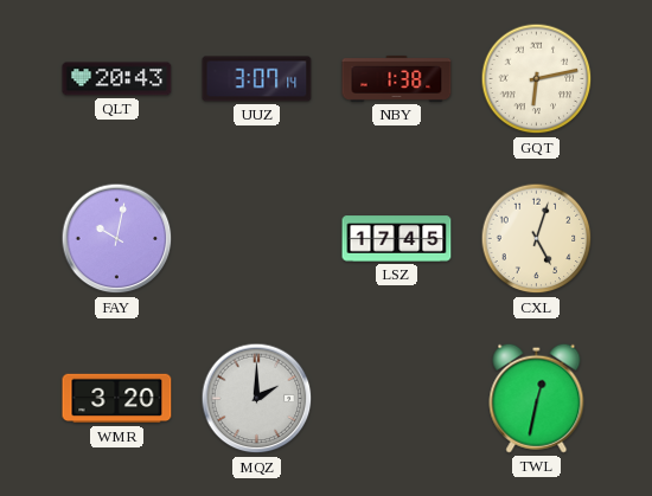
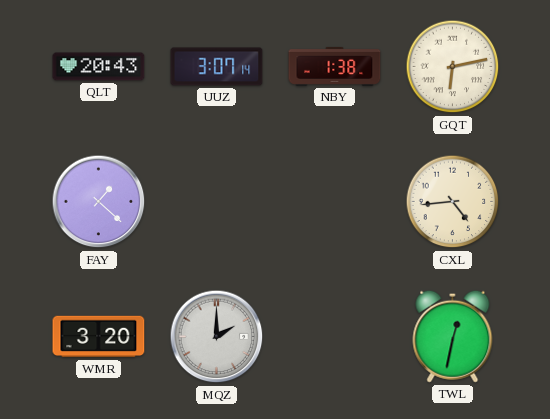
FAY: 10:02 -> 1:22 (99, 202)
LSZ: 17:45 -> none (397, 239)
CXL: 5:03 -> 4:44 (453, 202)
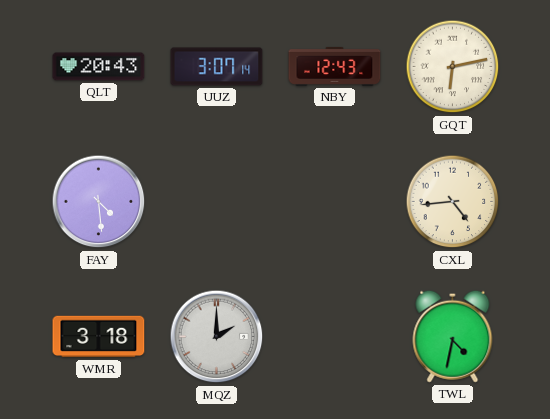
NBY: 1:38 -> 12:43 (335, 66)
FAY: 1:22 -> 4:29 (99, 202)
WMR: 3:20 -> 3:18 (99, 337)
TWL: 12:32 -> 4:32 (453, 336)
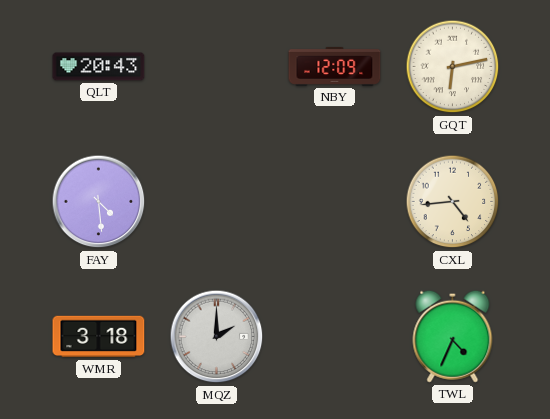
UUZ: 3:07 -> none (217, 67)
NBY: 12:43 -> 12:09 (335, 66)
TWL: 4:32 -> 4:34 (453, 336)
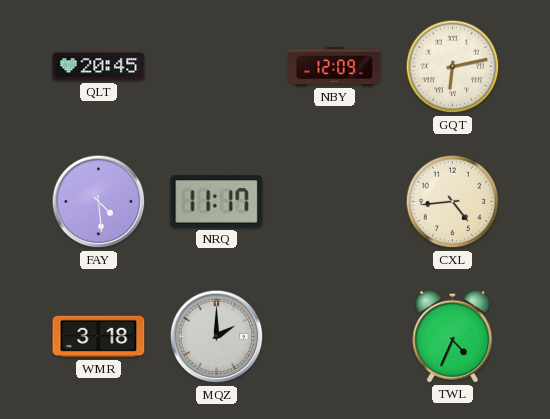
QLT: 20:43 -> 20:45 (99, 67)
NRQ: none -> 11:17 (217, 202)
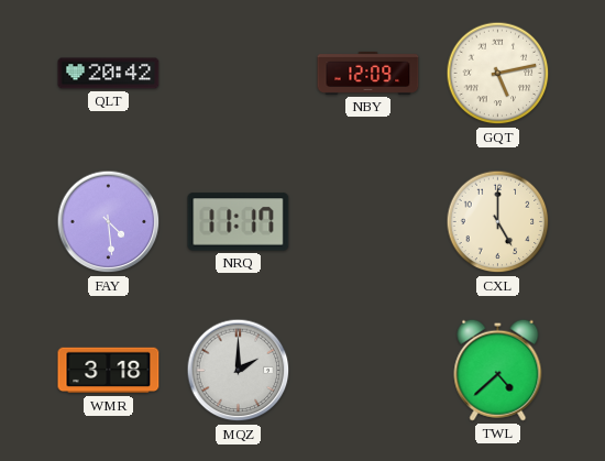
QLT: 20:45 -> 20:42 (109, 74)
GQT: 6:13 -> 5:13 (498, 74)
CXL: 4:44 -> 5:00 (498, 222)
TWL: 4:34 -> 4:38 (498, 370)
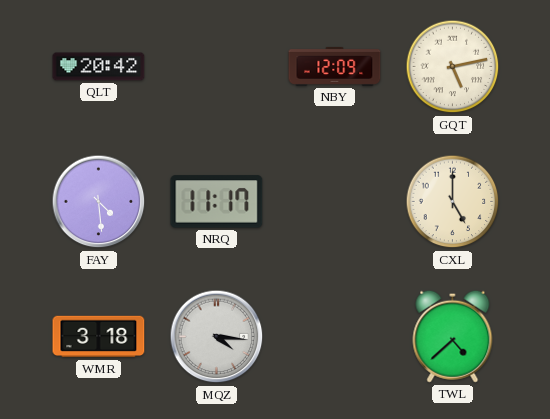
MQZ: 2:00 -> 4:16 (217, 337)
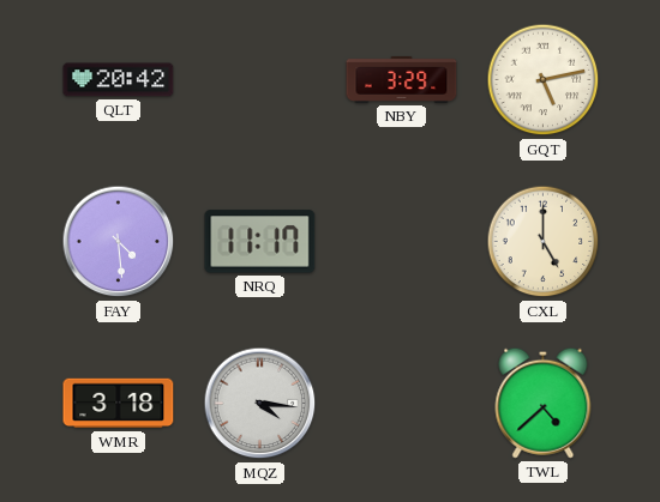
NBY: 12:09 -> 3:29 (402, 79)
